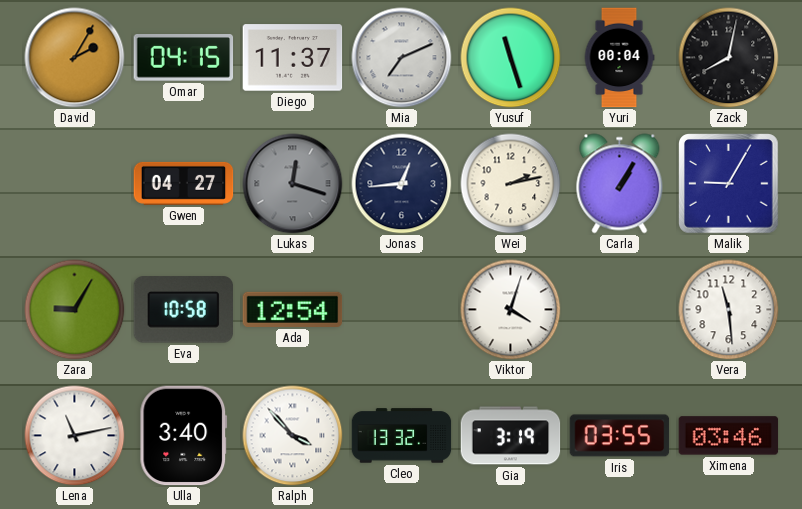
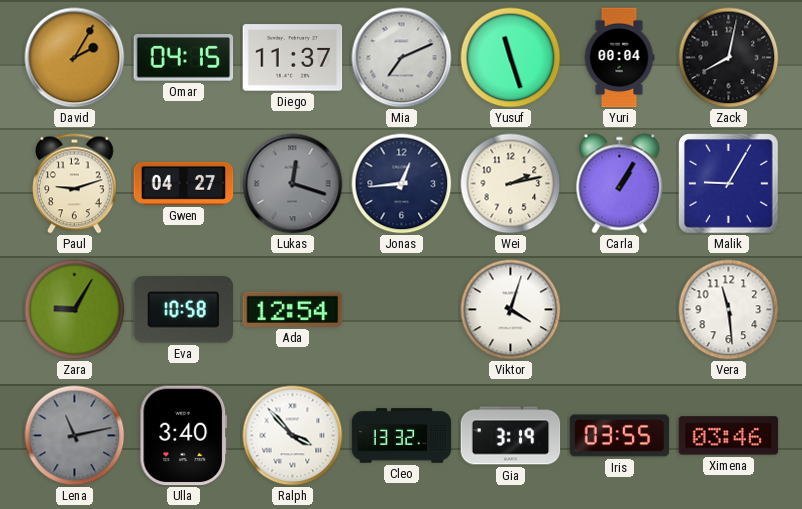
Paul: none -> 9:12 (75, 184)
Lena dial: white -> grey (75, 436)
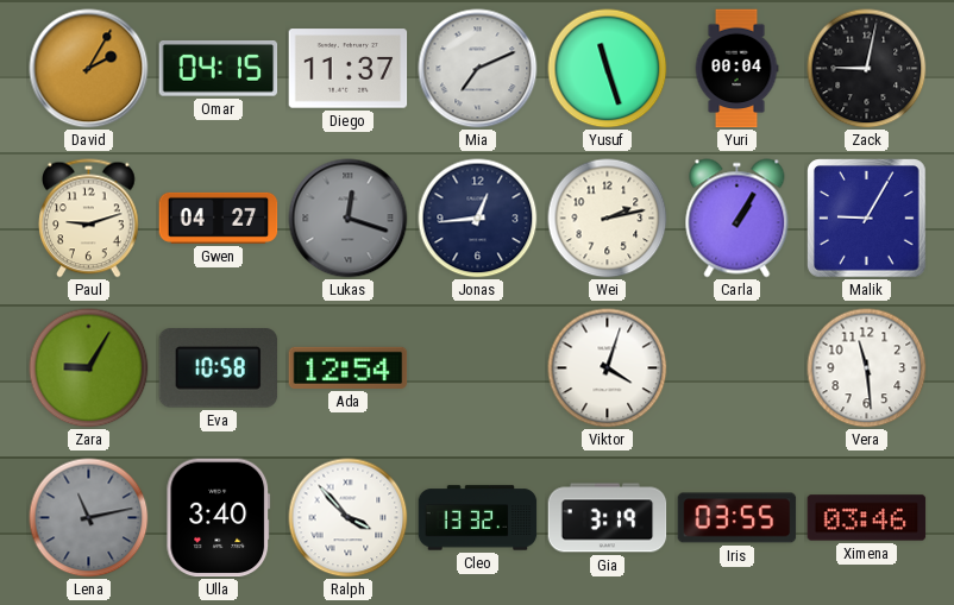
Zack: 8:02 -> 9:02 (867, 69)
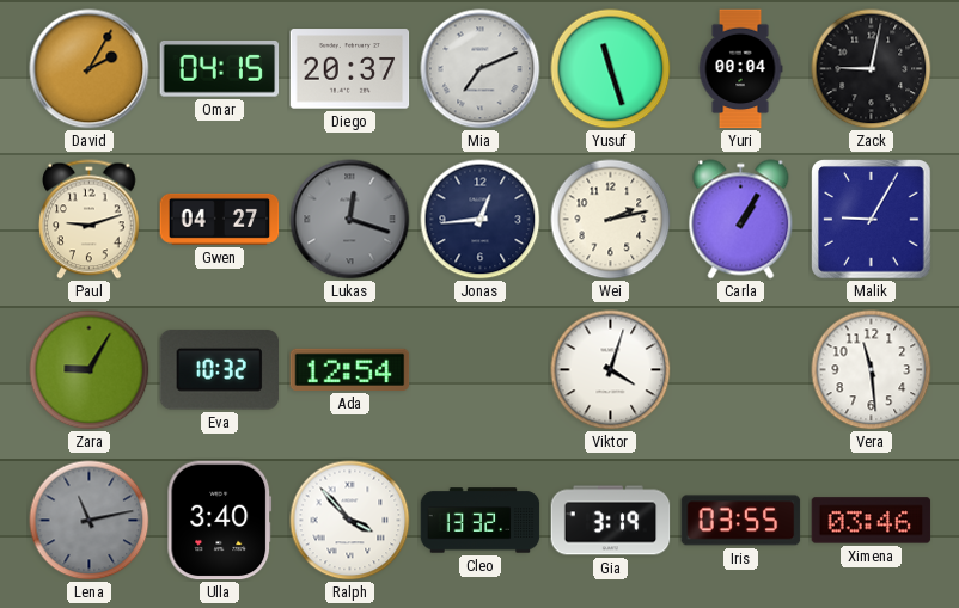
Diego: 11:37 -> 20:37 (350, 69)
Eva: 10:58 -> 10:32 (220, 370)
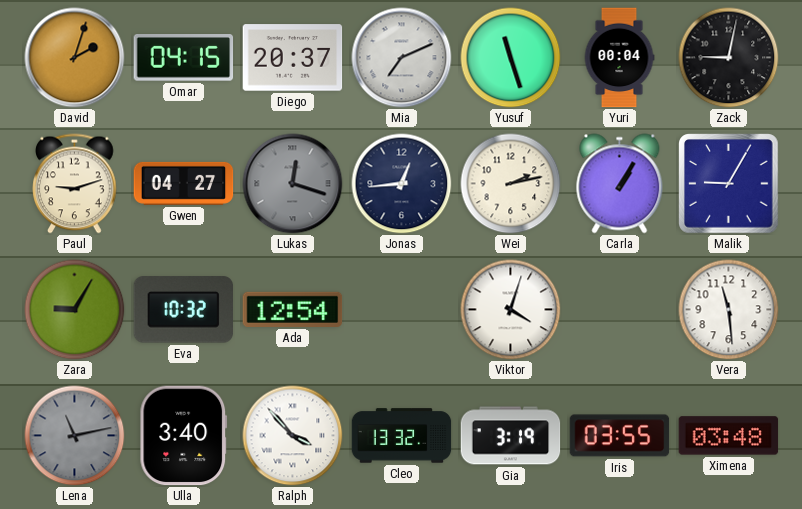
David: 2:05 -> 2:03 (75, 58)
Ximena: 03:46 -> 03:48 (729, 436)
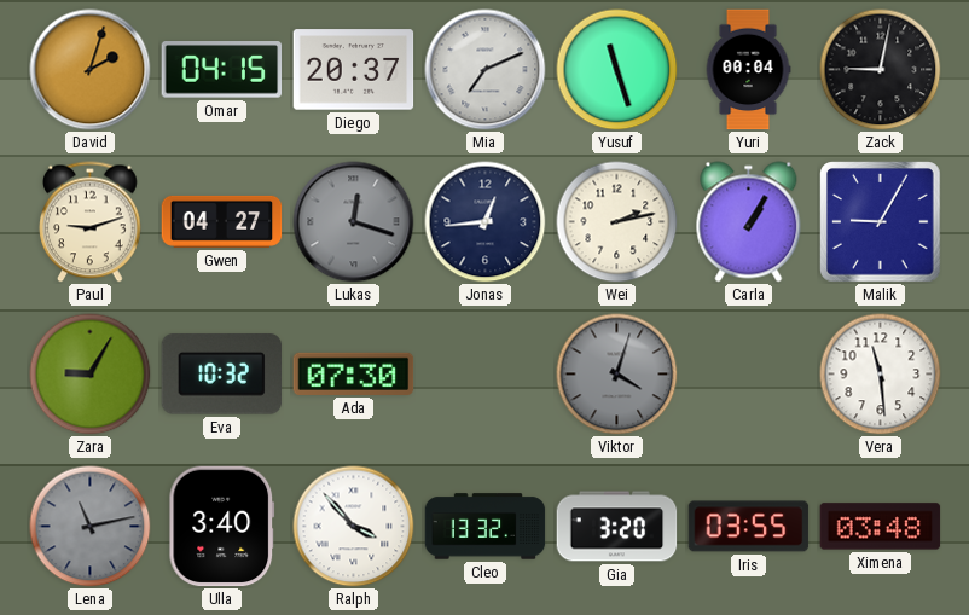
Ada: 12:54 -> 07:30 (354, 373)
Viktor dial: white -> grey (617, 375)
Gia: 3:19 -> 3:20 (617, 527)
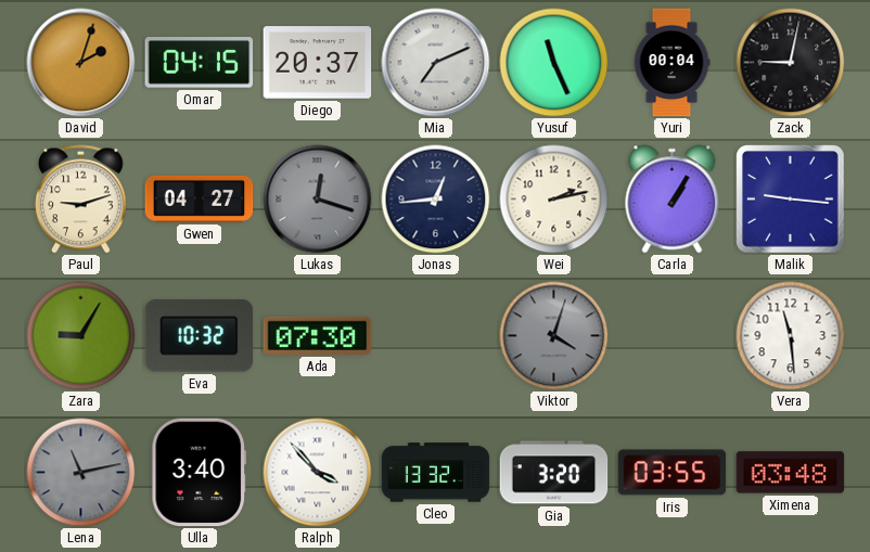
Yusuf: 11:27 -> 11:26 (554, 63)
Malik: 9:05 -> 9:16 (791, 200)
